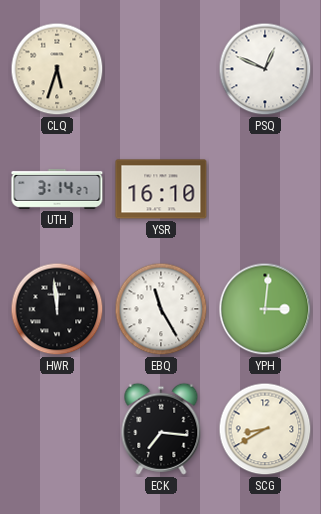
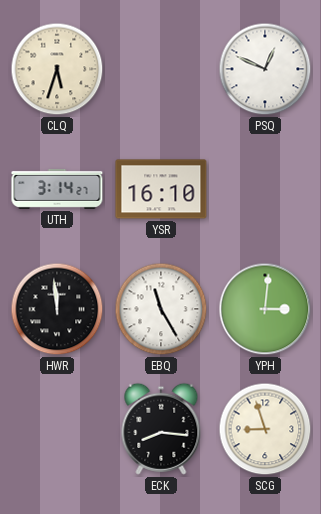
ECK: 7:16 -> 8:16 (161, 429)
SCG: 8:40 -> 8:57 (265, 429)
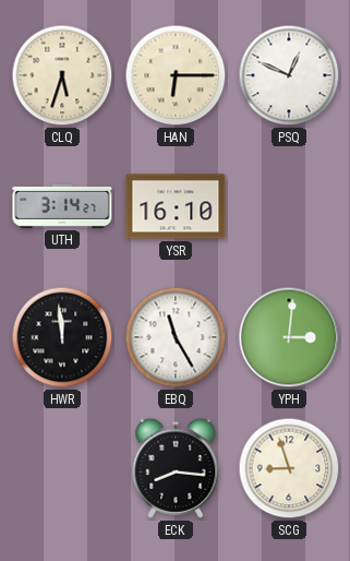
HAN: none -> 6:15 (176, 75)
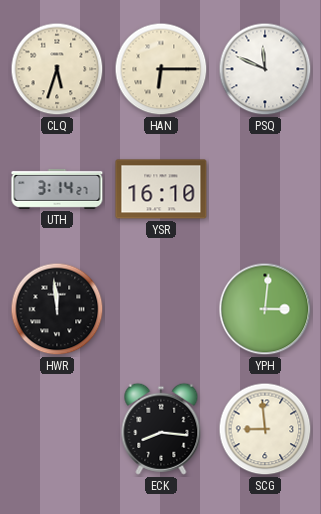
PSQ: 12:49 -> 11:49 (265, 69)
EBQ: 11:25 -> none (176, 337)
SCG: 8:57 -> 8:59 (265, 429)
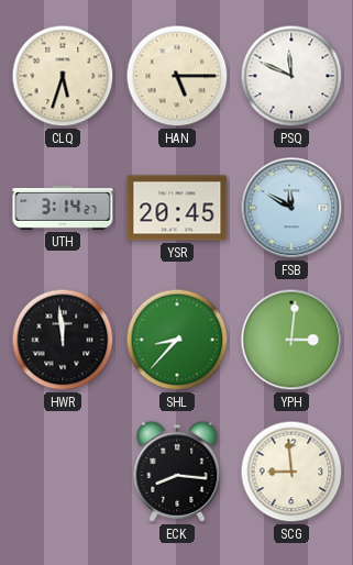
HAN: 6:15 -> 5:15 (177, 76)
YSR: 16:10 -> 20:45 (177, 208)
FSB: none -> 11:50 (291, 208)
SHL: none -> 8:37 (177, 340)
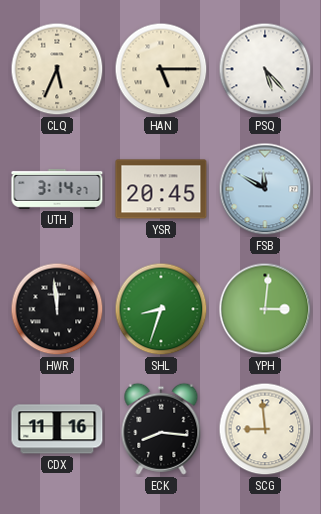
CLQ: 5:33 -> 5:34 (57, 69)
PSQ: 11:49 -> 5:23 (265, 69)
SHL: 8:37 -> 8:33 (161, 309)
CDX: none -> 11:16 (57, 429)
